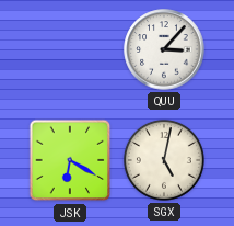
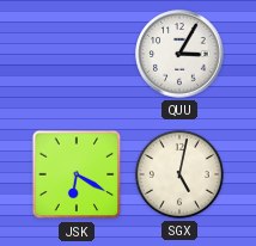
QUU: 3:07 -> 3:05 (179, 54)
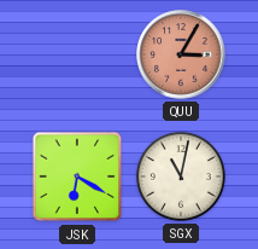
QUU dial: white -> salmon (181, 54)
SGX: 5:02 -> 11:02 (181, 176)
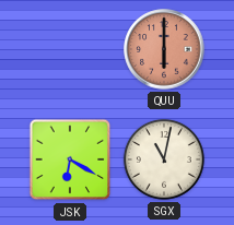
QUU: 3:05 -> 6:00 (164, 49)
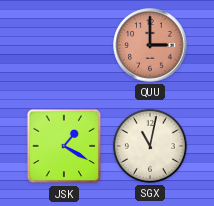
QUU: 6:00 -> 3:00 (150, 45)
JSK: 6:20 -> 1:20 (64, 146)
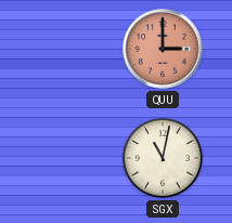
JSK: 1:20 -> none (64, 146)
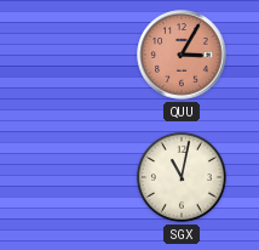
QUU: 3:00 -> 3:05 (182, 55)
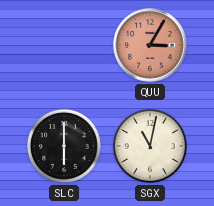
SLC: none -> 6:00 (64, 146)
